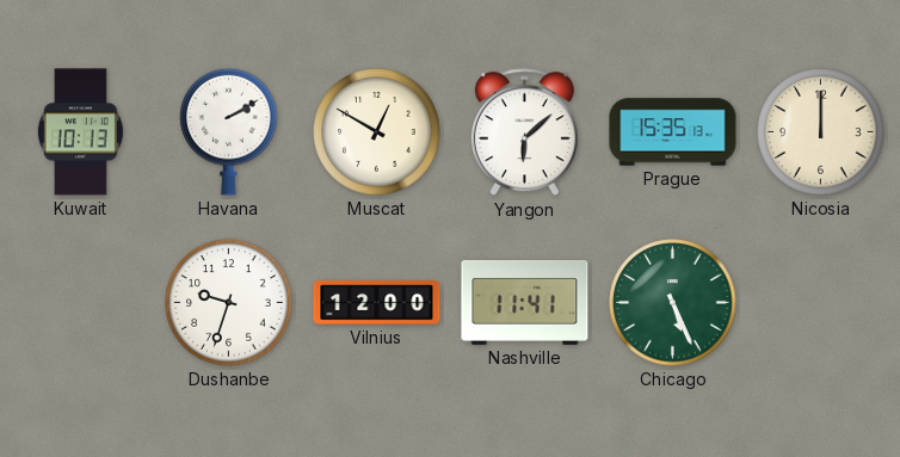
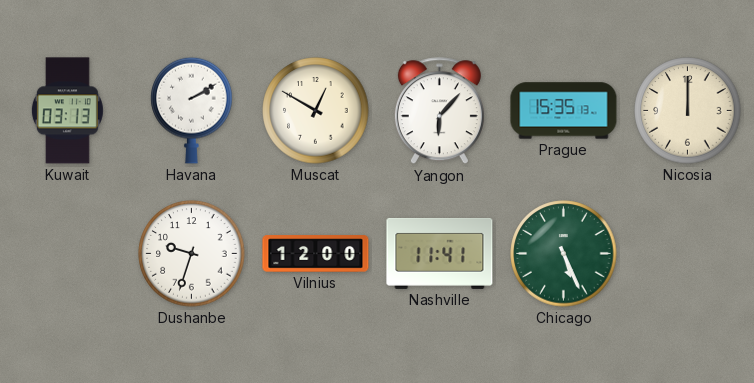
Kuwait: 10:13 -> 03:13 (67, 111)
Yangon: 6:08 -> 6:07 (439, 111)
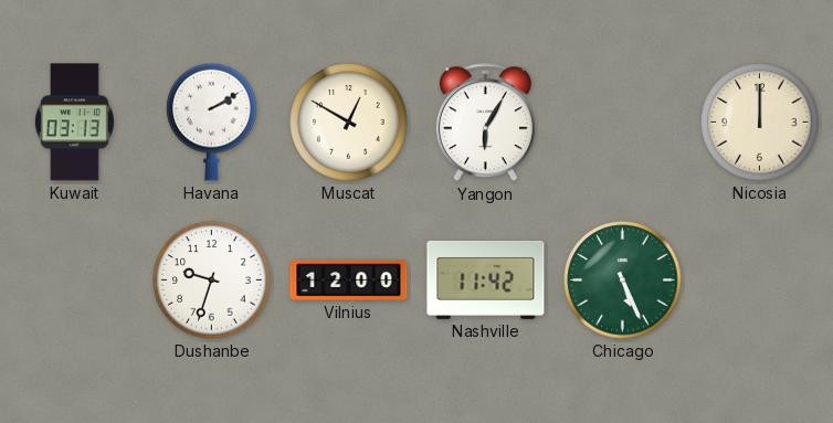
Yangon: 6:07 -> 6:05 (485, 123)
Prague: 15:35 -> none (564, 111)
Nashville: 11:41 -> 11:42 (486, 279)
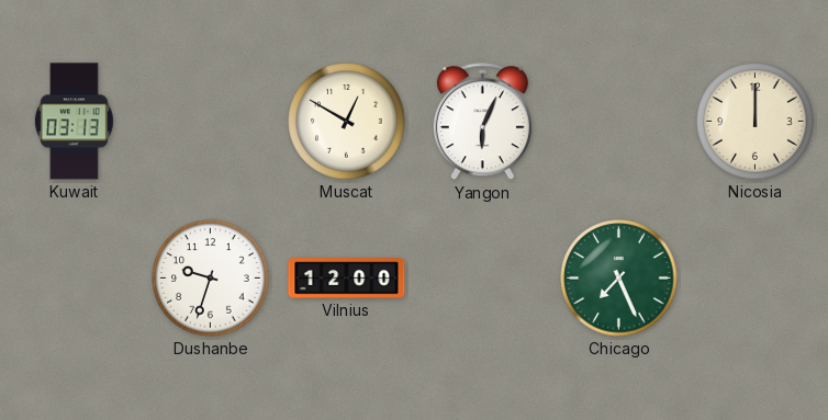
Havana: 2:10 -> none (212, 121)
Yangon: 6:05 -> 6:04 (482, 122)
Nashville: 11:42 -> none (486, 279)
Chicago: 5:26 -> 7:26 (619, 279)
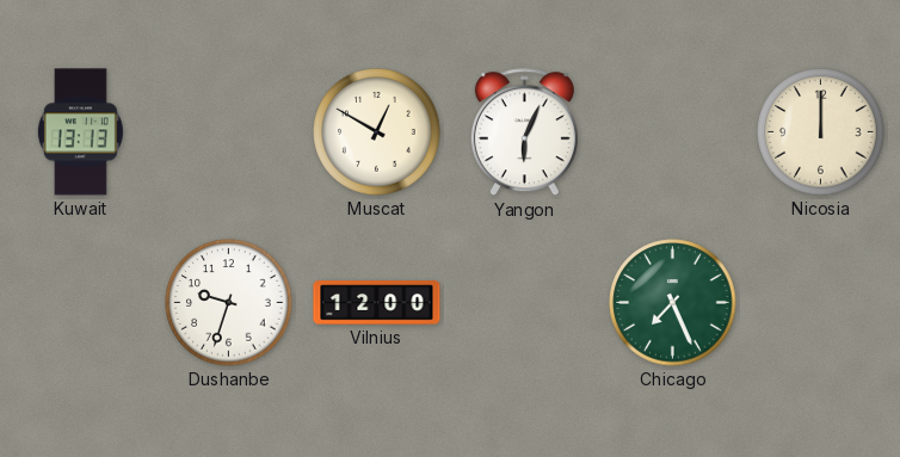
Kuwait: 03:13 -> 13:13 (80, 132)
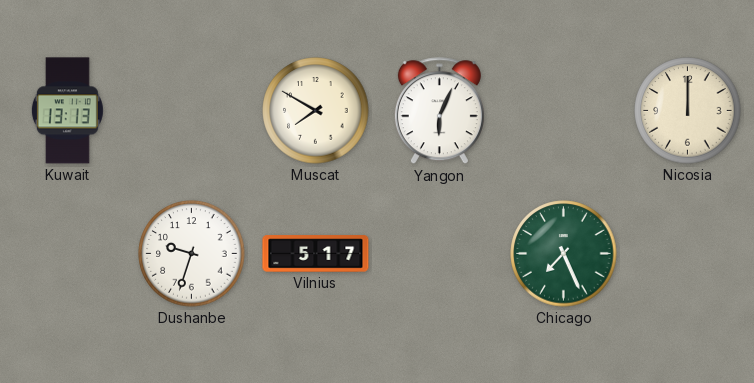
Muscat: 12:50 -> 7:50 (316, 111)
Vilnius: 12:00 -> 5:17 (316, 254)
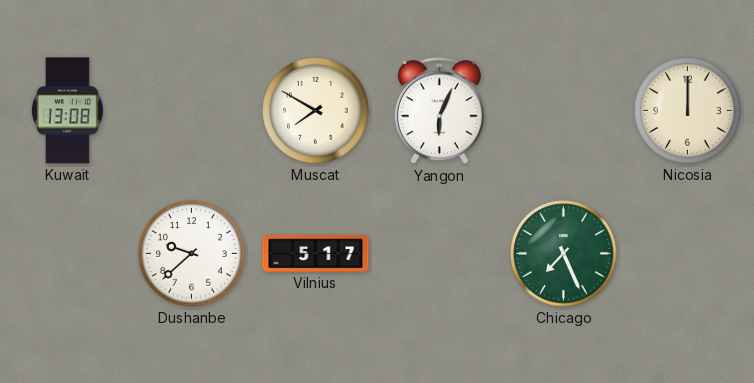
Kuwait: 13:13 -> 13:08 (67, 111)
Dushanbe: 9:33 -> 9:38 (192, 254)
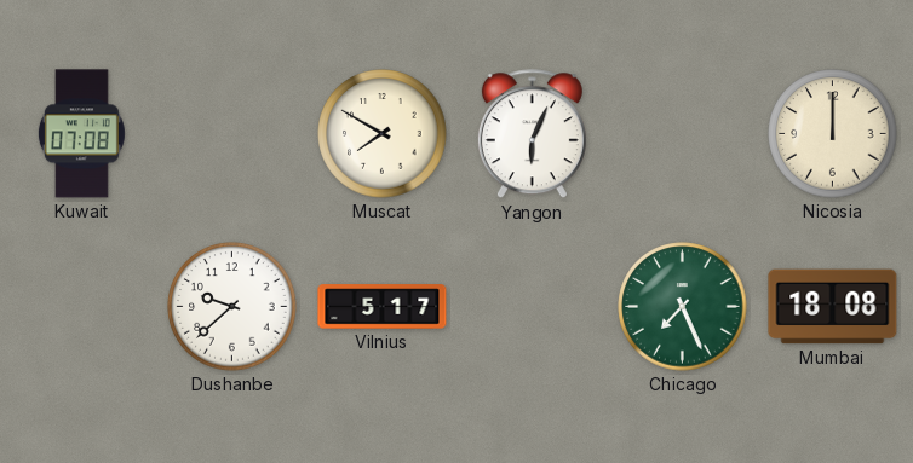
Kuwait: 13:08 -> 07:08 (81, 134)
Mumbai: none -> 18:08 (833, 307)
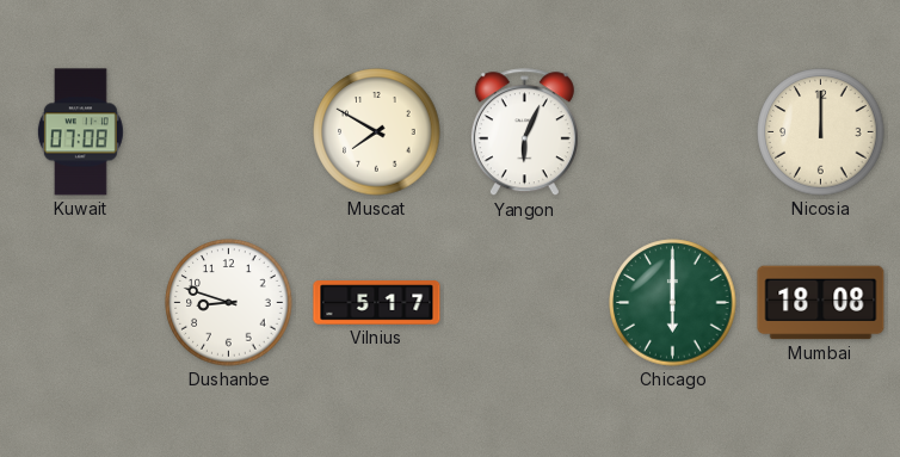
Dushanbe: 9:38 -> 8:48 (229, 303)
Chicago: 7:26 -> 6:00 (673, 303)
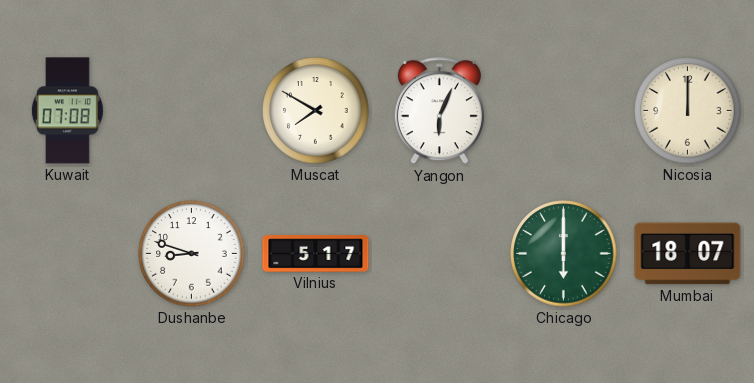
Mumbai: 18:08 -> 18:07 (688, 254)
